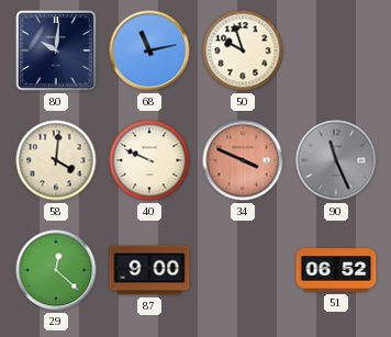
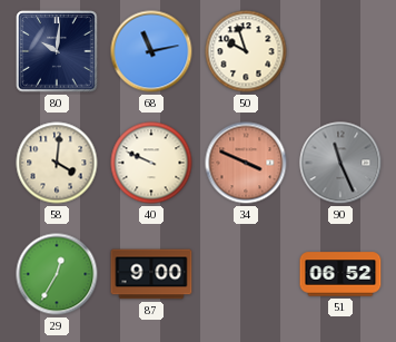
29: 12:22 -> 12:35 (57, 274)
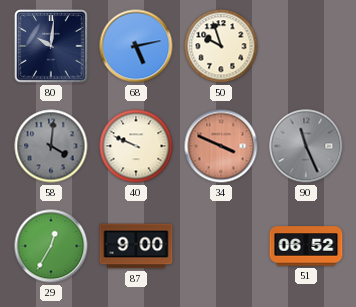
68: 11:13 -> 5:13 (136, 46)
58 dial: cream -> grey (51, 146)
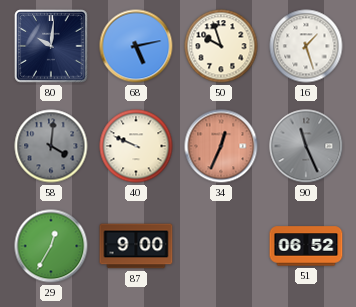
16: none -> 1:27 (306, 46)
34: 3:49 -> 12:34 (221, 146)
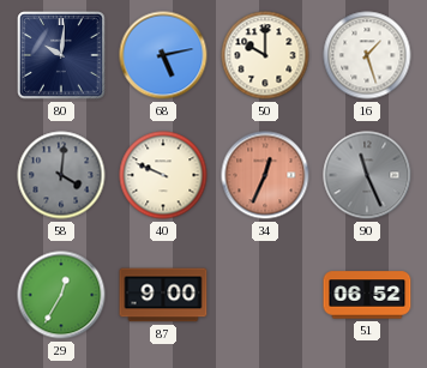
50: 9:57 -> 10:00 (265, 55)
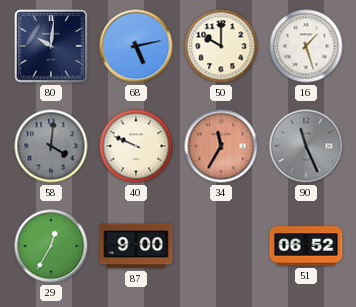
34: 12:34 -> 11:35 (221, 146)
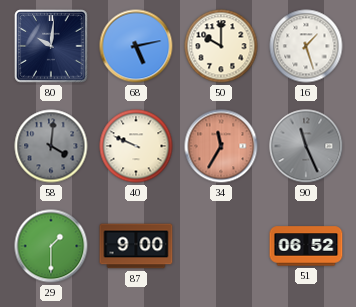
29: 12:35 -> 1:30 (51, 246)
